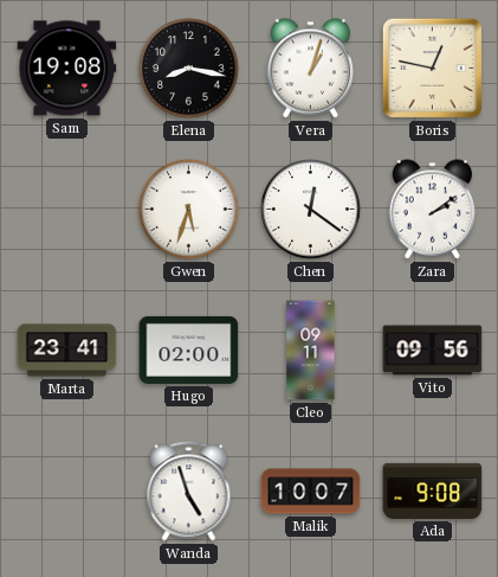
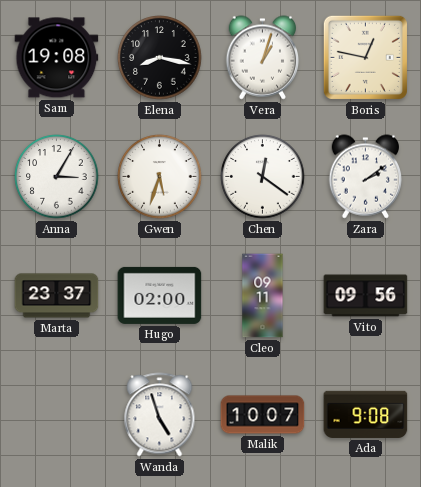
Anna: none -> 3:05 (57, 177)
Marta: 23:41 -> 23:37 (57, 296)
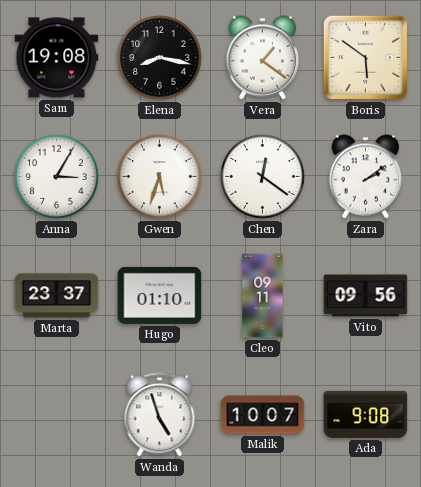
Vera: 1:03 -> 1:21 (263, 58)
Boris: 12:47 -> 5:51 (365, 57)
Hugo: 02:00 -> 01:10 (160, 295)
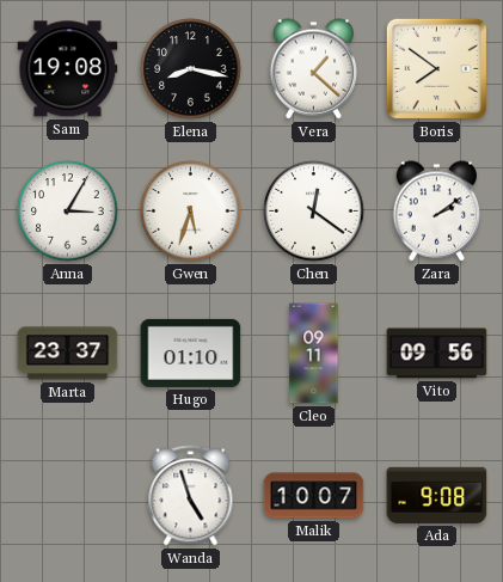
Vera: 1:21 -> 1:22 (314, 69)
Boris: 5:51 -> 7:51 (436, 68)
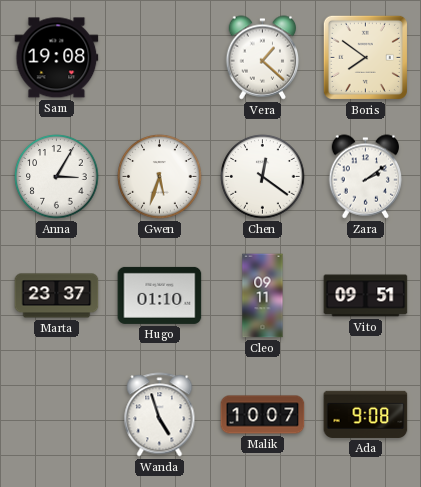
Elena: 8:17 -> none (191, 69)
Vito: 09:56 -> 09:51 (366, 296)
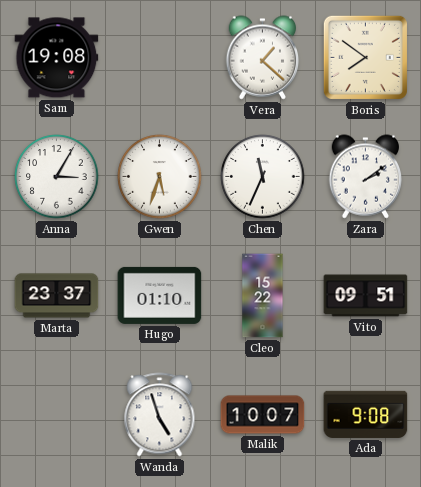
Chen: 12:21 -> 11:34 (263, 177)
Cleo: 09:11 -> 15:22 (263, 296)
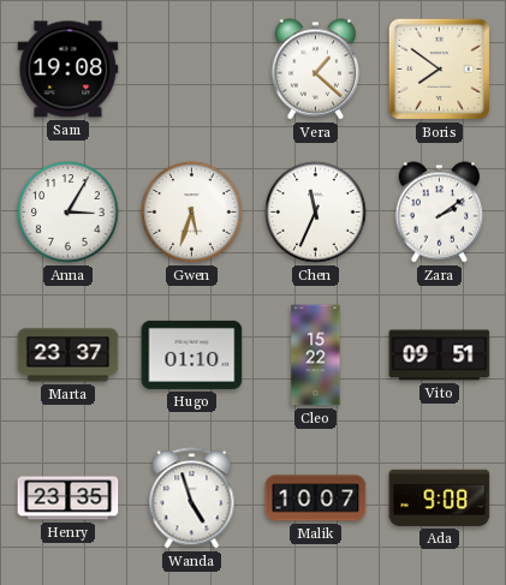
Henry: none -> 23:35 (69, 499)
